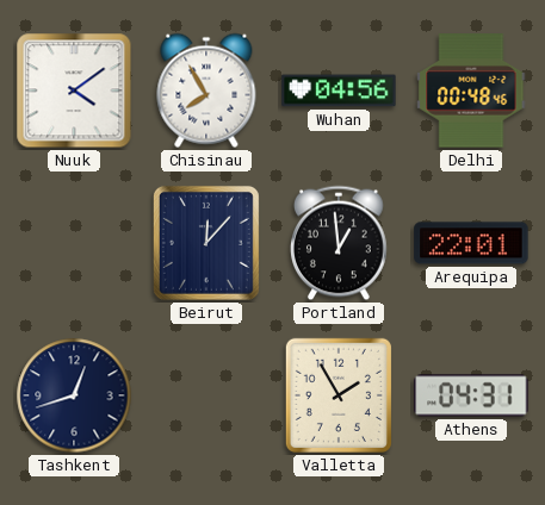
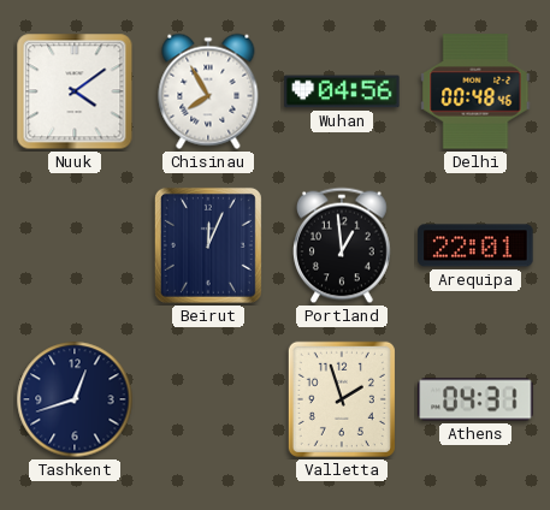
Beirut: 12:07 -> 12:04 (208, 245)
Valletta: 1:55 -> 1:57 (342, 399)
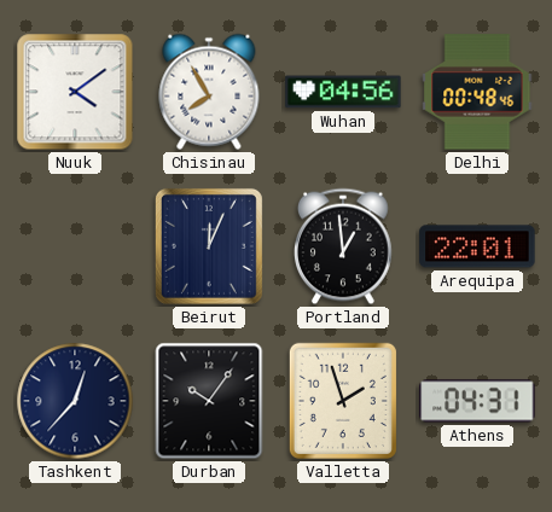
Tashkent: 12:42 -> 12:37 (75, 401)
Durban: none -> 10:06 (209, 401)
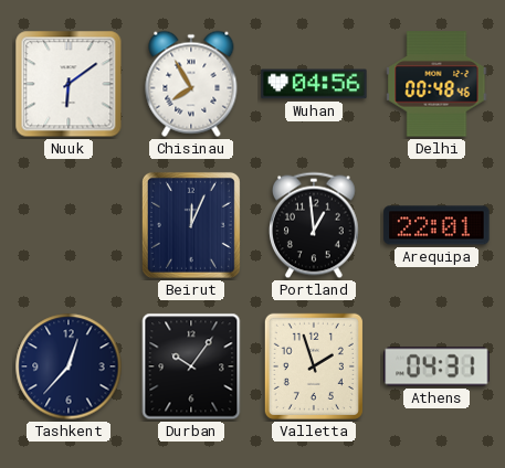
Nuuk: 4:09 -> 6:09 (69, 84)
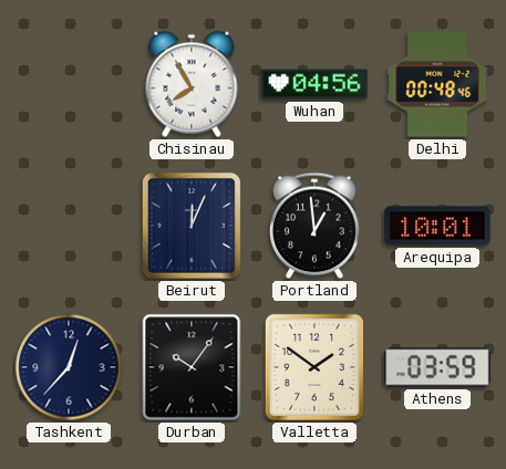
Nuuk: 6:09 -> none (69, 84)
Arequipa: 22:01 -> 10:01 (437, 226)
Valletta: 1:57 -> 1:51 (314, 367)
Athens: 04:31 -> 03:59 (437, 367)
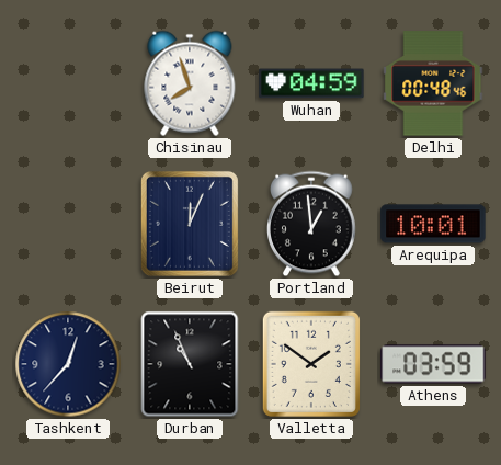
Chisinau: 7:55 -> 7:57 (190, 83)
Wuhan: 04:56 -> 04:59 (311, 83)
Durban: 10:06 -> 10:56 (190, 364)
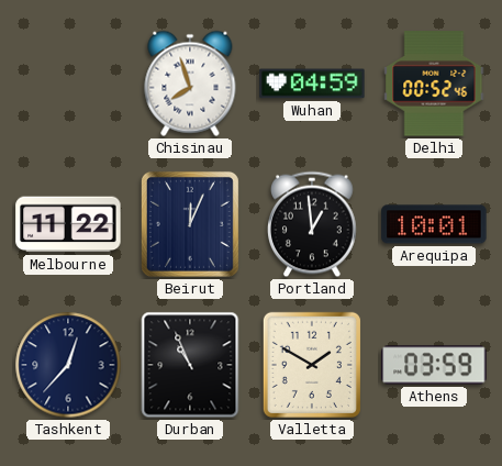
Delhi: 00:48 -> 00:52 (434, 84)
Melbourne: none -> 11:22 (68, 224)
Valletta: 1:51 -> 1:50 (312, 365)
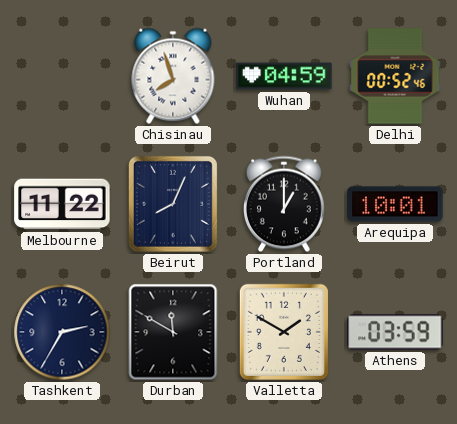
Beirut: 12:04 -> 8:04 (173, 204)
Portland: 12:59 -> 1:00 (285, 204)
Tashkent: 12:37 -> 2:35 (62, 332)
Durban: 10:56 -> 11:50 (173, 332)
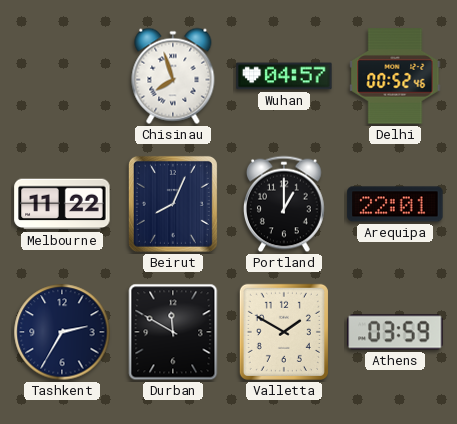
Wuhan: 04:59 -> 04:57 (284, 76)
Arequipa: 10:01 -> 22:01 (395, 204)
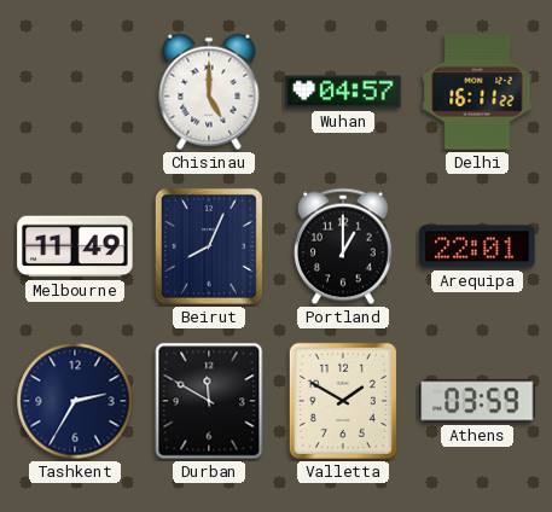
Chisinau: 7:57 -> 5:00 (209, 92)
Delhi: 00:52 -> 16:11 (477, 92)
Melbourne: 11:22 -> 11:49 (75, 246)
